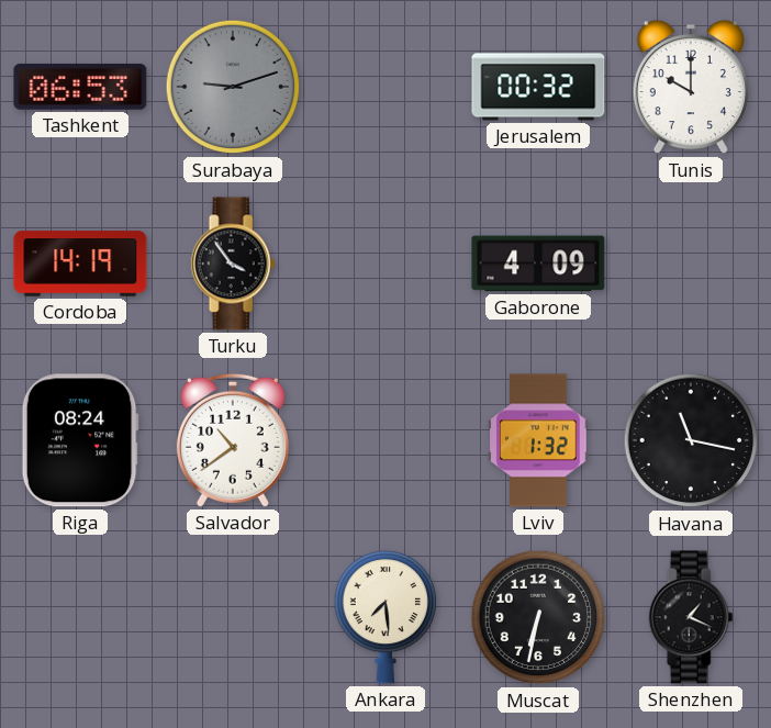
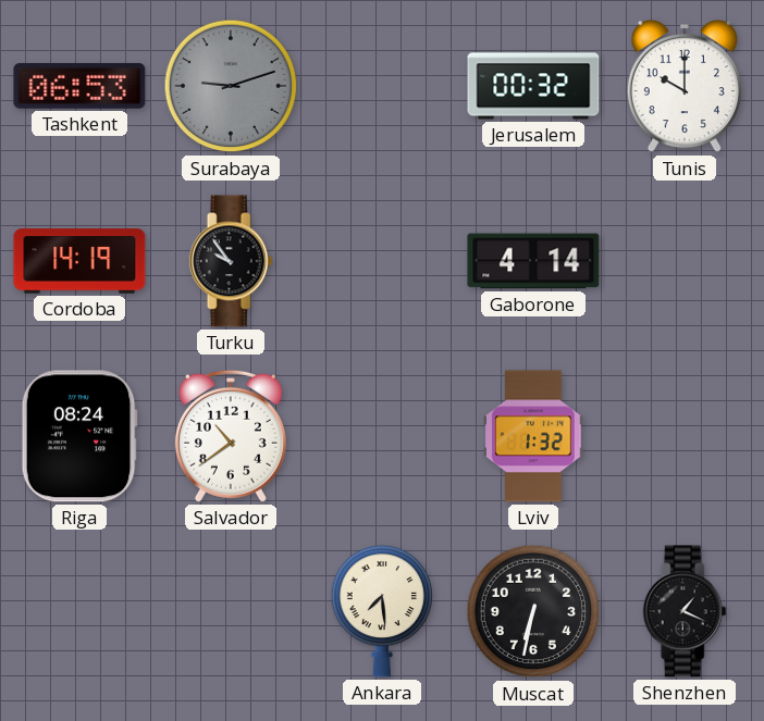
Turku: 3:54 -> 9:54 (231, 261)
Gaborone: 4:09 -> 4:14 (533, 261)
Havana: 11:17 -> none (691, 440)
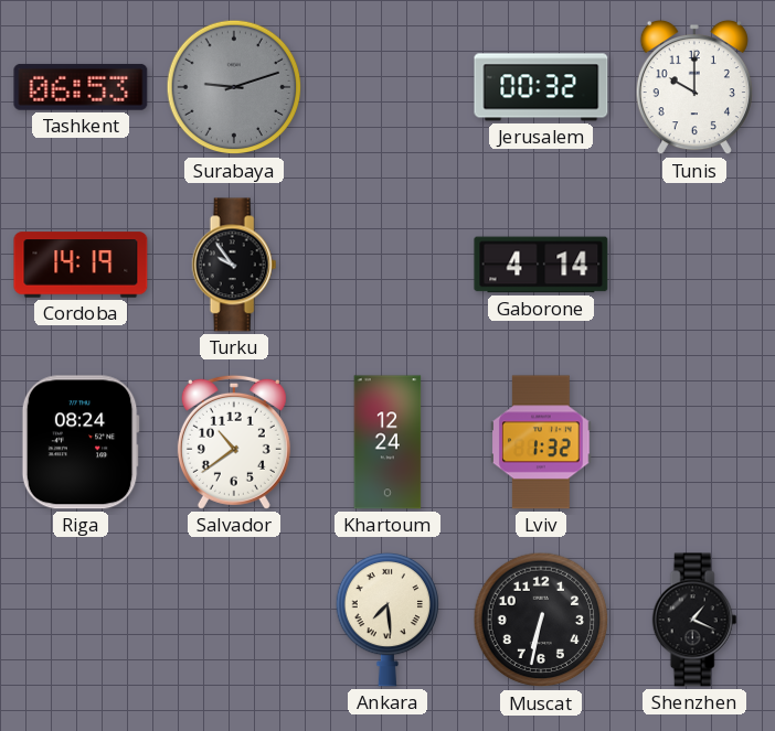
Khartoum: none -> 12:24 (387, 442)
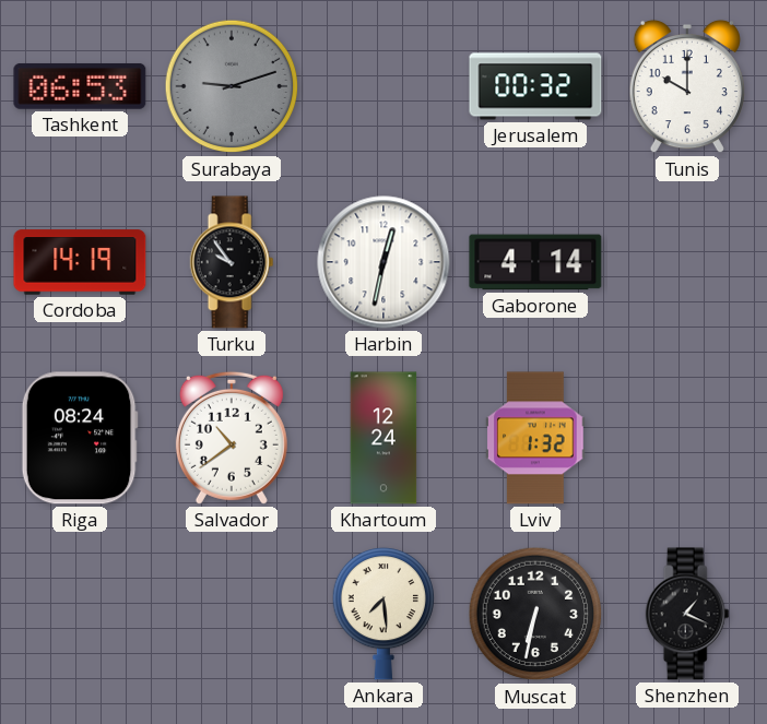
Harbin: none -> 12:32 (383, 262)
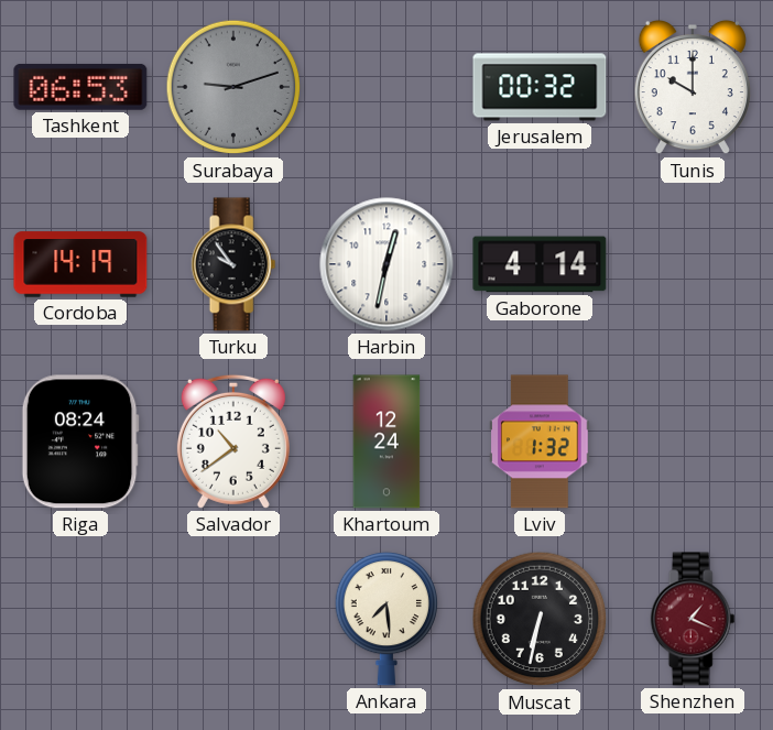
Shenzhen dial: black -> burgundy (693, 619)
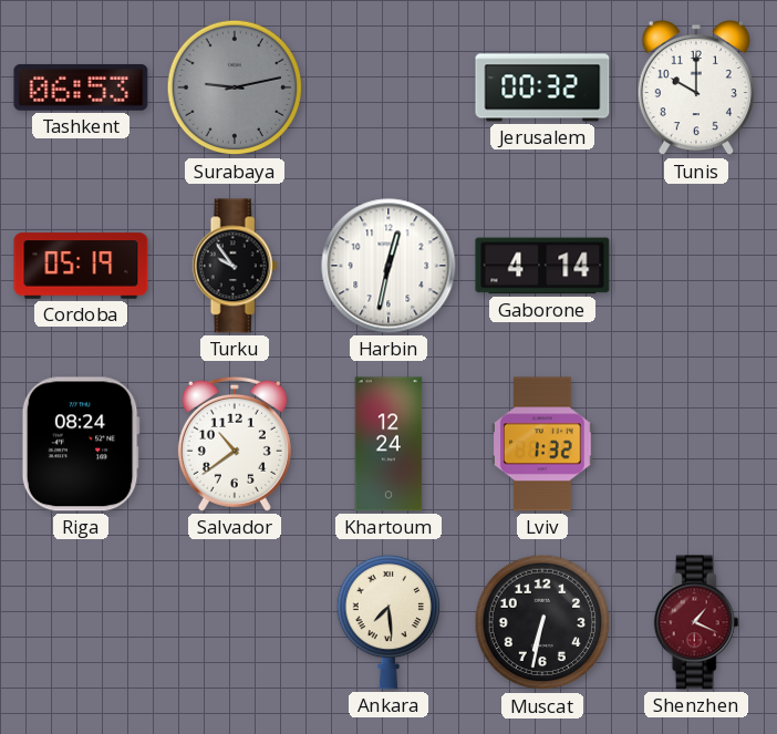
Surabaya: 9:12 -> 9:13 (235, 87)
Cordoba: 14:19 -> 05:19 (81, 266)
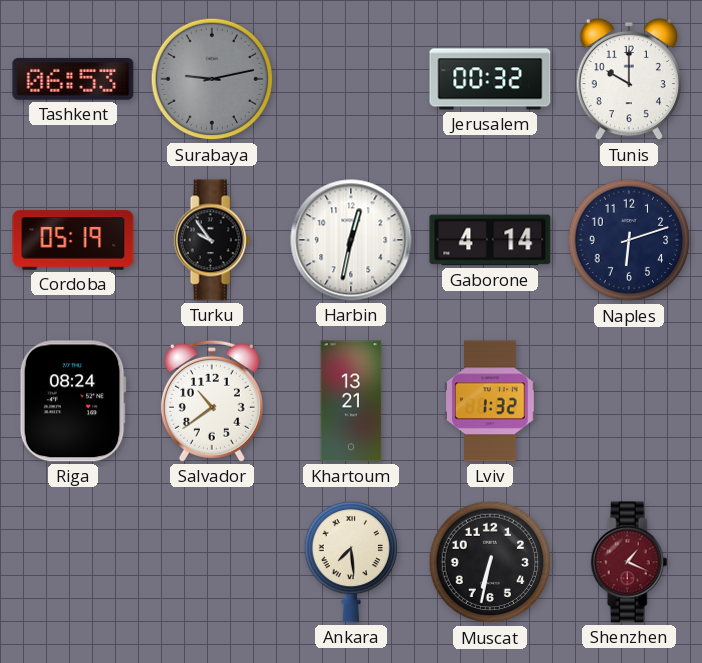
Naples: none -> 6:12 (629, 240)
Khartoum: 12:24 -> 13:21 (351, 401)
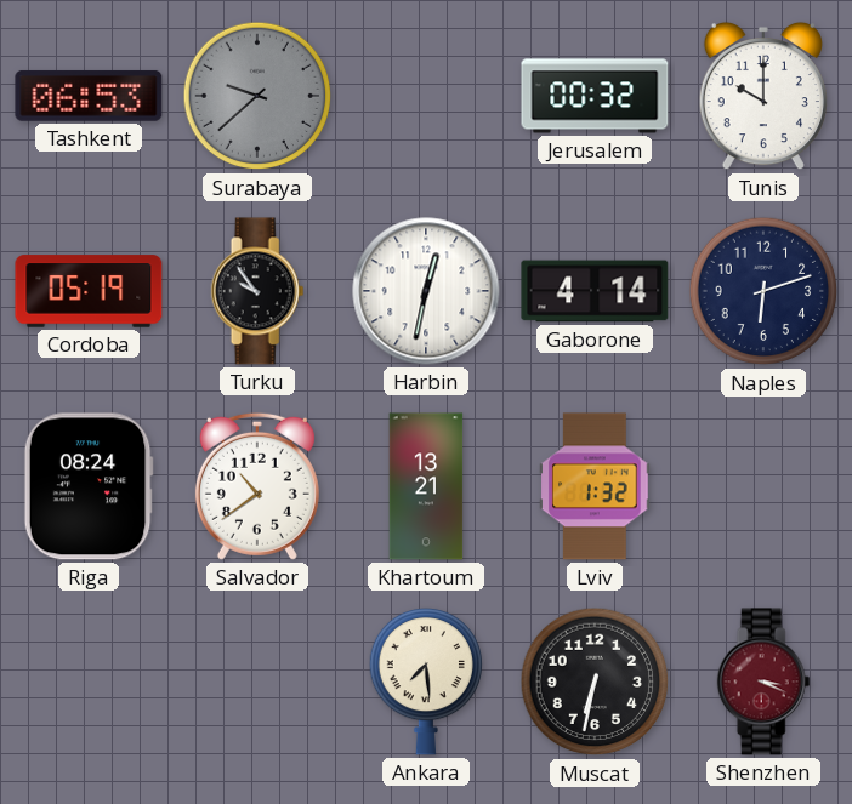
Surabaya: 9:13 -> 9:38 (257, 96)
Shenzhen: 1:19 -> 3:19 (763, 682)
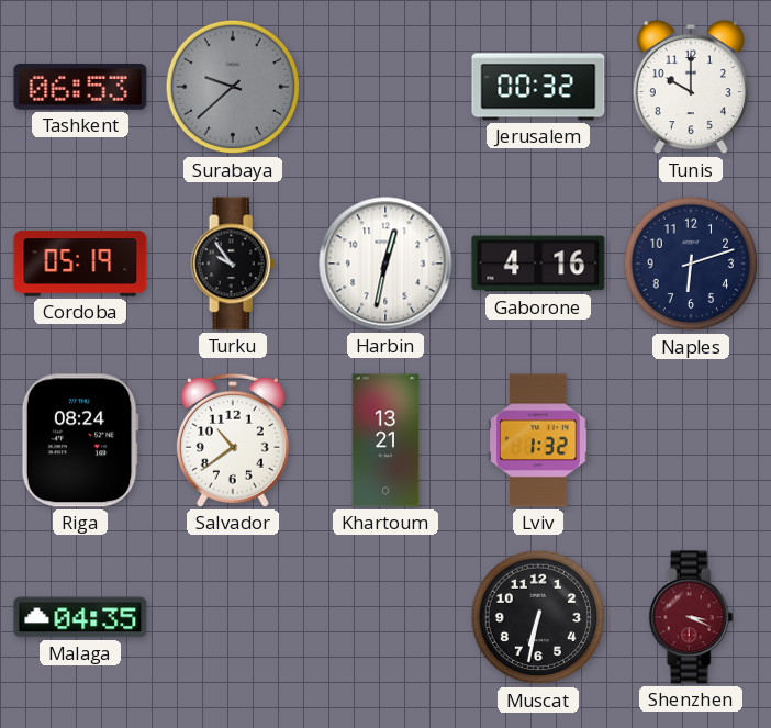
Gaborone: 4:14 -> 4:16 (538, 264)
Malaga: none -> 04:35 (80, 617)
Ankara: 7:29 -> none (425, 682)
